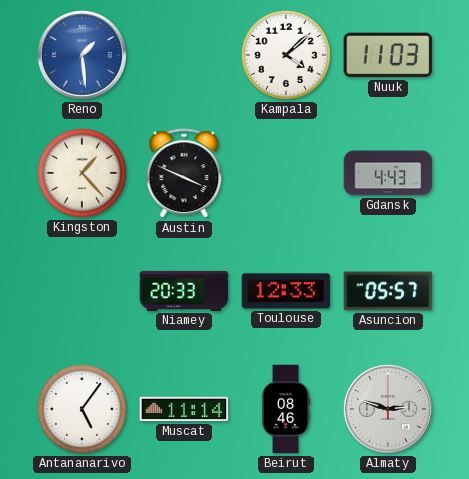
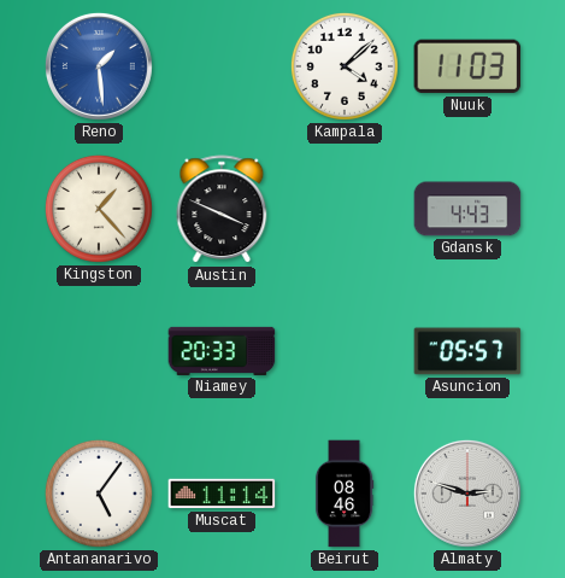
Toulouse: 12:33 -> none (286, 291)
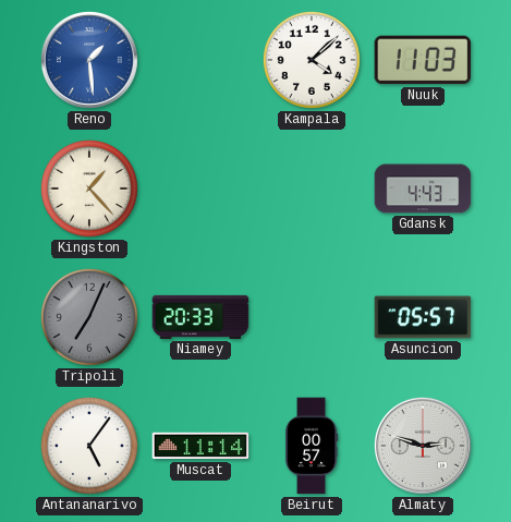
Austin: 3:49 -> none (222, 210)
Tripoli: none -> 7:04 (89, 317)
Beirut: 08:46 -> 00:57 (312, 446)
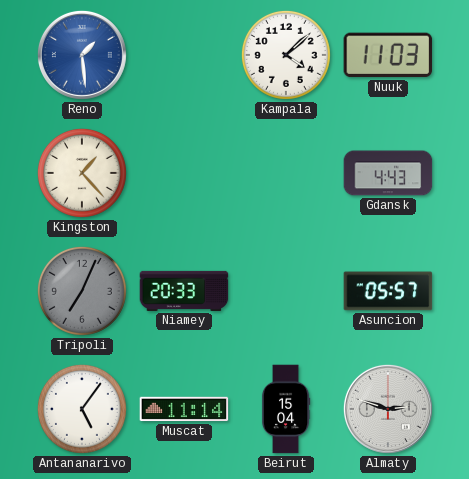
Beirut: 00:57 -> 15:04 (286, 409)
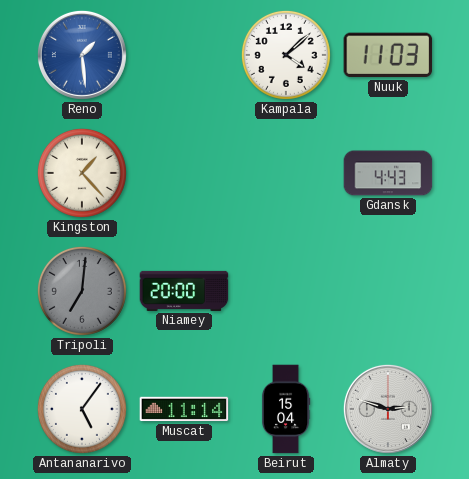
Tripoli: 7:04 -> 7:01 (82, 291)
Niamey: 20:33 -> 20:00 (184, 291)
Asuncion: 05:57 -> none (388, 291)
